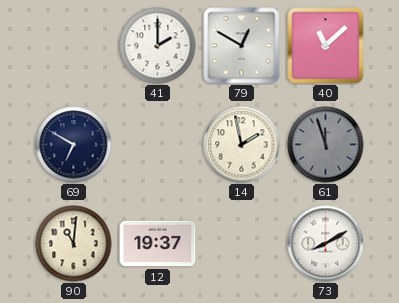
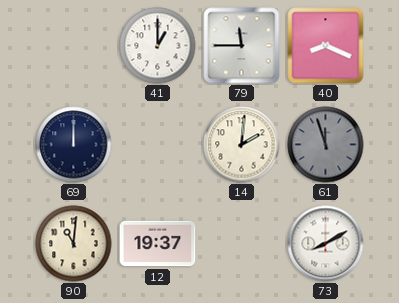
41: 2:00 -> 1:00 (158, 46)
79: 12:50 -> 11:45 (242, 46)
40: 11:08 -> 8:19 (326, 46)
69: 6:50 -> 12:00 (74, 145)
14: 1:58 -> 2:01 (242, 145)
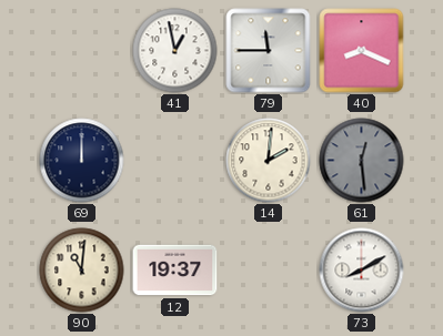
41: 1:00 -> 12:58 (175, 51)
61: 11:57 -> 12:29 (362, 161)
